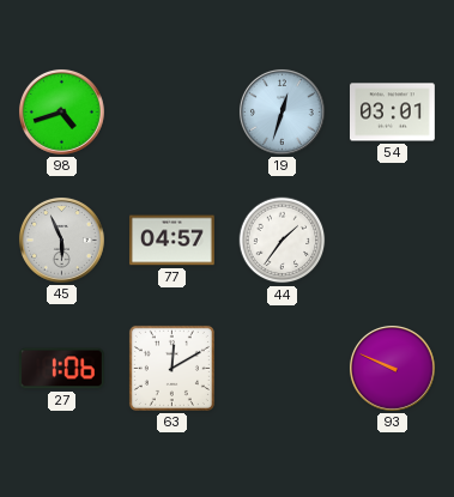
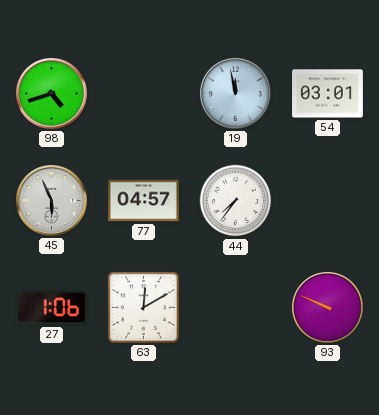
19: 12:33 -> 11:58 (235, 93)
44: 1:36 -> 7:36 (236, 201)
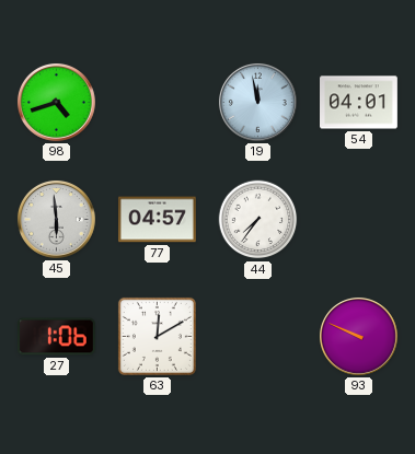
54: 03:01 -> 04:01 (359, 103)
45: 5:56 -> 5:59 (56, 219)
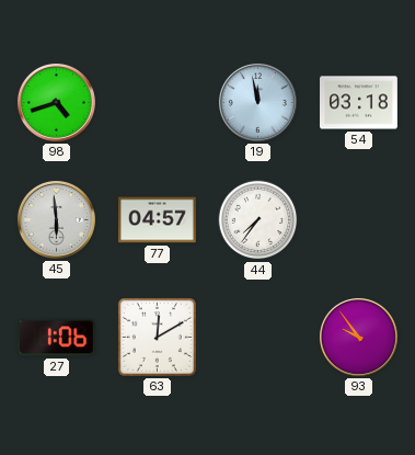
54: 04:01 -> 03:18 (359, 103)
93: 9:49 -> 9:54 (358, 337)
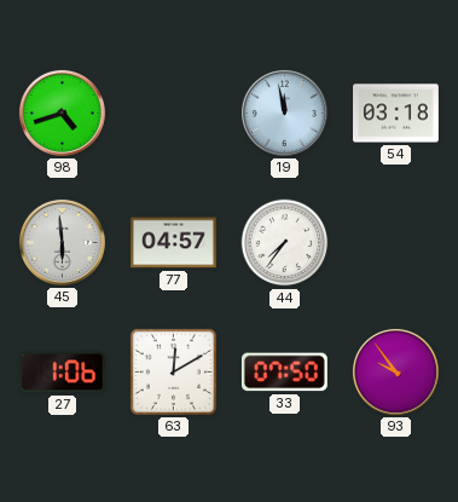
33: none -> 07:50 (284, 373)
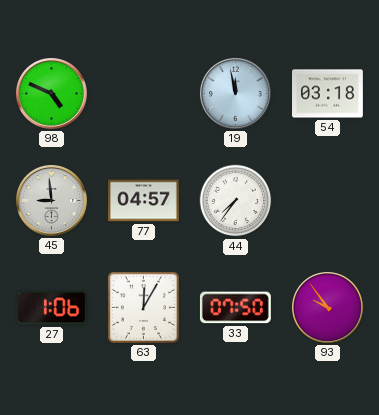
98: 4:42 -> 4:49 (51, 93)
45: 5:59 -> 8:59 (51, 200)
63: 12:10 -> 12:05 (143, 307)
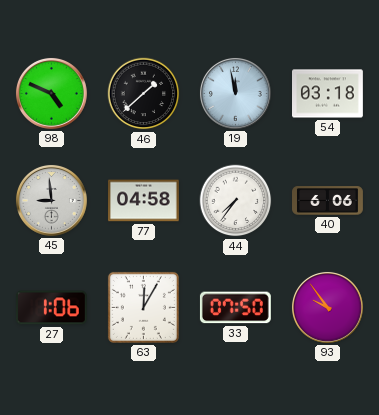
46: none -> 1:38 (144, 94)
77: 04:57 -> 04:58 (143, 201)
40: none -> 6:06 (328, 201)
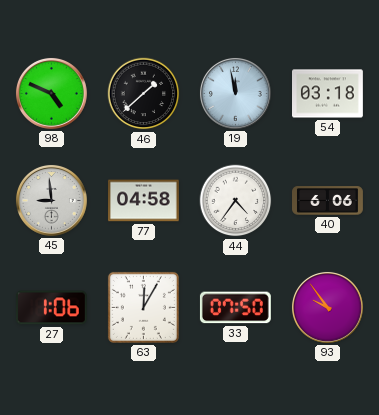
44: 7:36 -> 4:36 (236, 201)
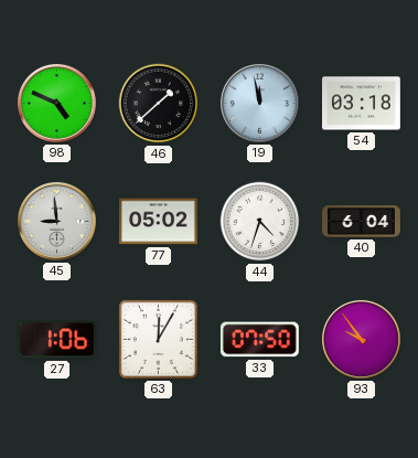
77: 04:58 -> 05:02 (158, 222)
44: 4:36 -> 4:33 (260, 222)
40: 6:06 -> 6:04 (362, 222)
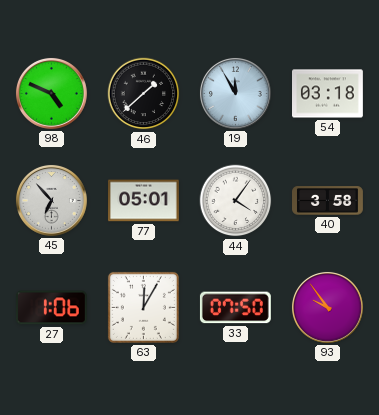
19: 11:58 -> 11:55 (235, 93)
45: 8:59 -> 6:53 (51, 200)
77: 05:02 -> 05:01 (143, 201)
44: 4:33 -> 4:06 (236, 201)
40: 6:04 -> 3:58 (328, 201)
